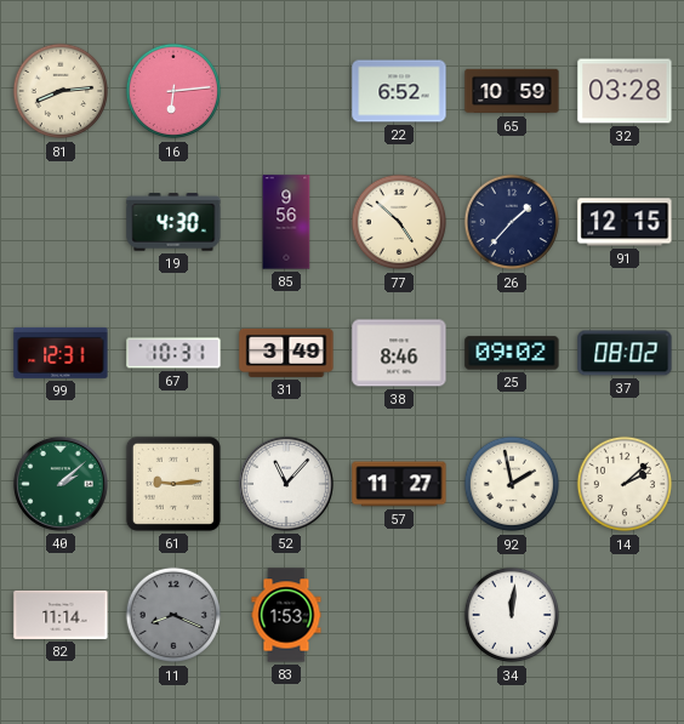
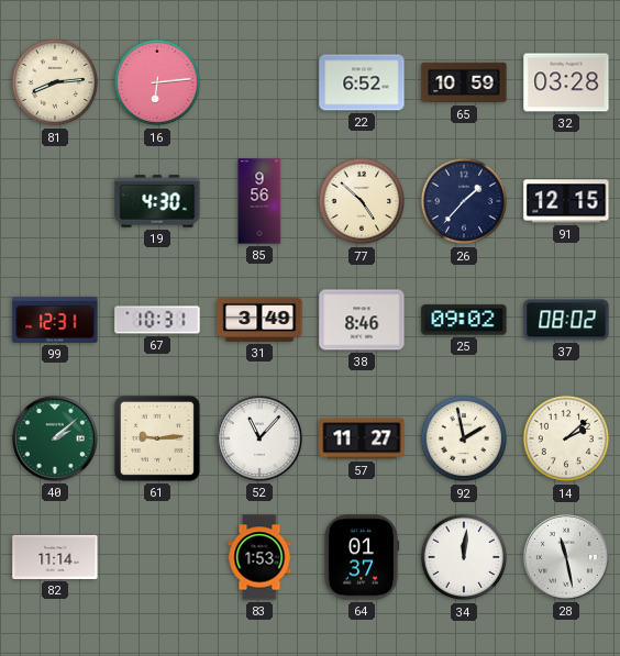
11: 8:19 -> none (173, 615)
64: none -> 01:37 (362, 557)
28: none -> 11:28 (566, 557)
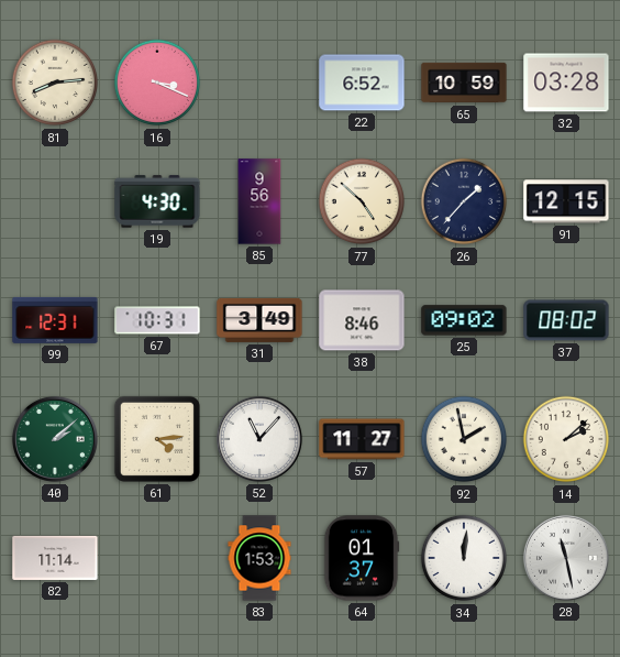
16: 6:14 -> 3:19 (157, 83)
61: 9:14 -> 4:14 (157, 439)
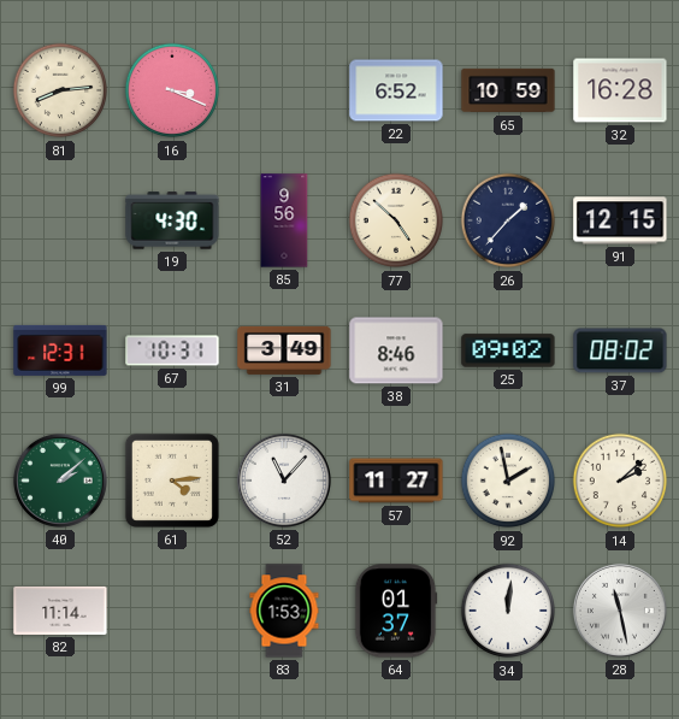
32: 03:28 -> 16:28 (620, 90)
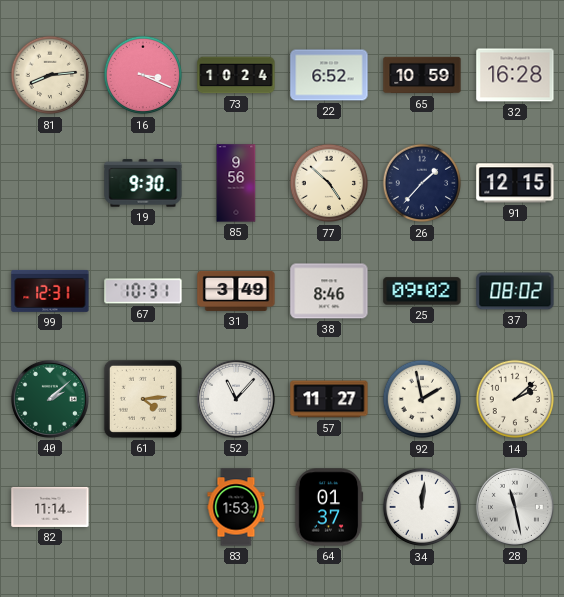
73: none -> 10:24 (236, 75)
19: 4:30 -> 9:30 (143, 183)
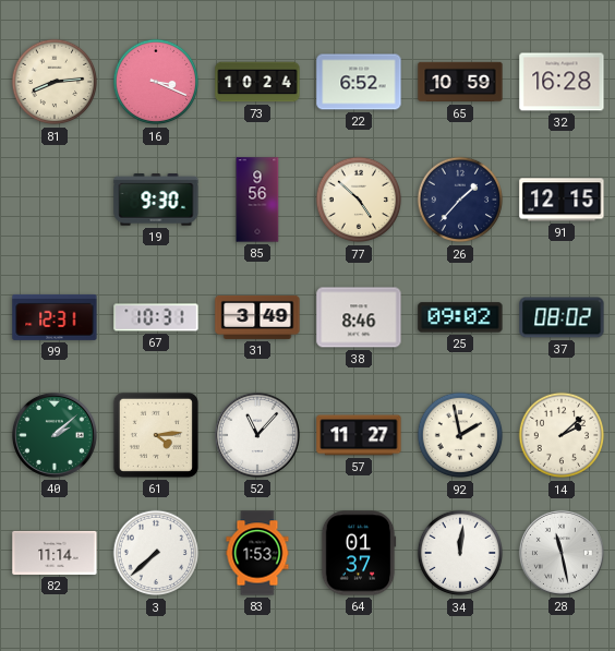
3: none -> 7:38 (156, 553)
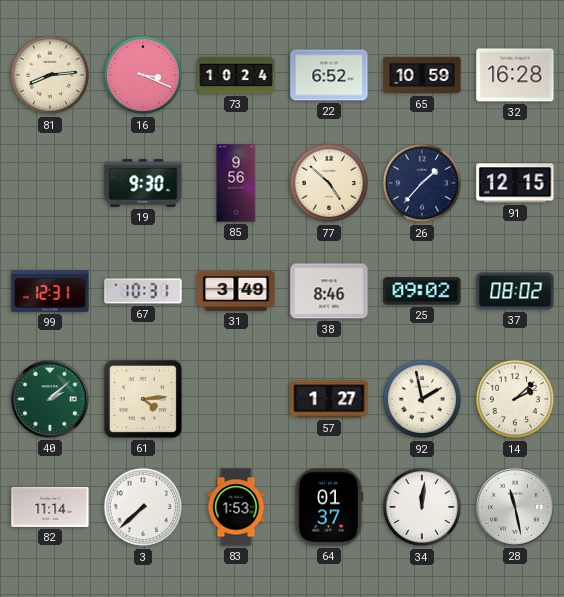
52: 11:07 -> none (257, 435)
57: 11:27 -> 1:27 (329, 399)
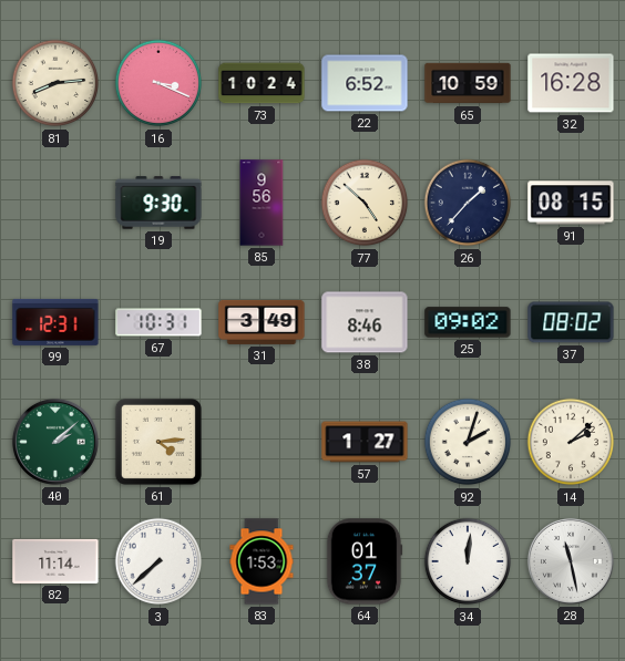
91: 12:15 -> 08:15 (571, 203)
92: 1:58 -> 2:03 (468, 442)
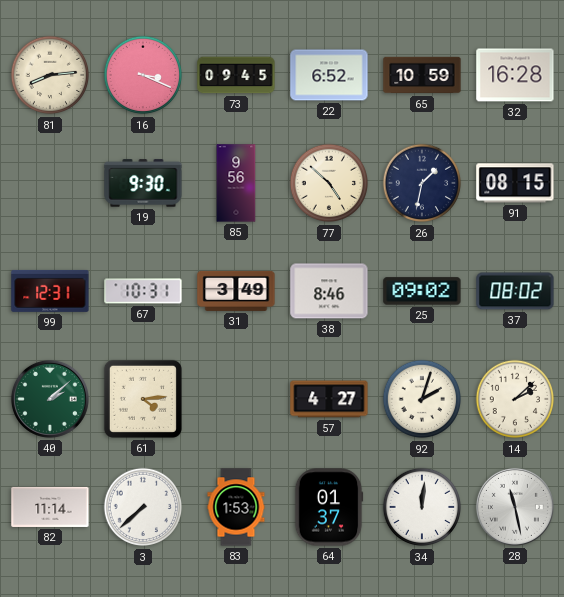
73: 10:24 -> 09:45 (236, 75)
26: 1:37 -> 1:32 (422, 183)
57: 1:27 -> 4:27 (329, 399)
